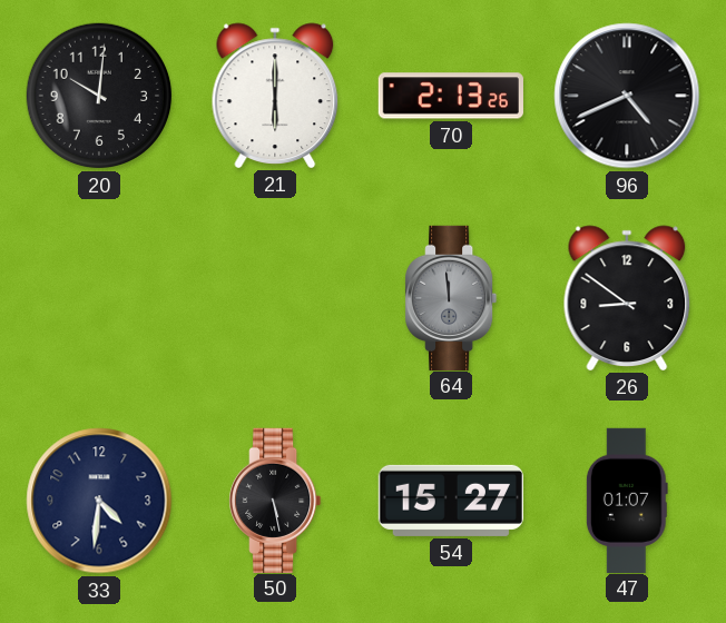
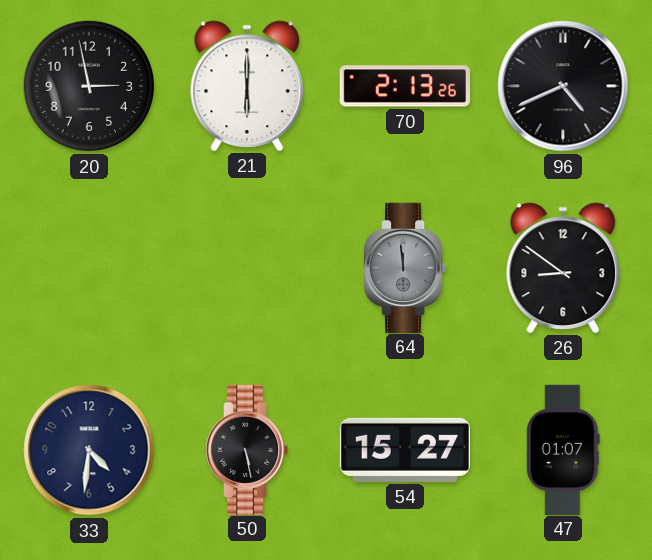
20: 10:01 -> 2:58 (89, 86)
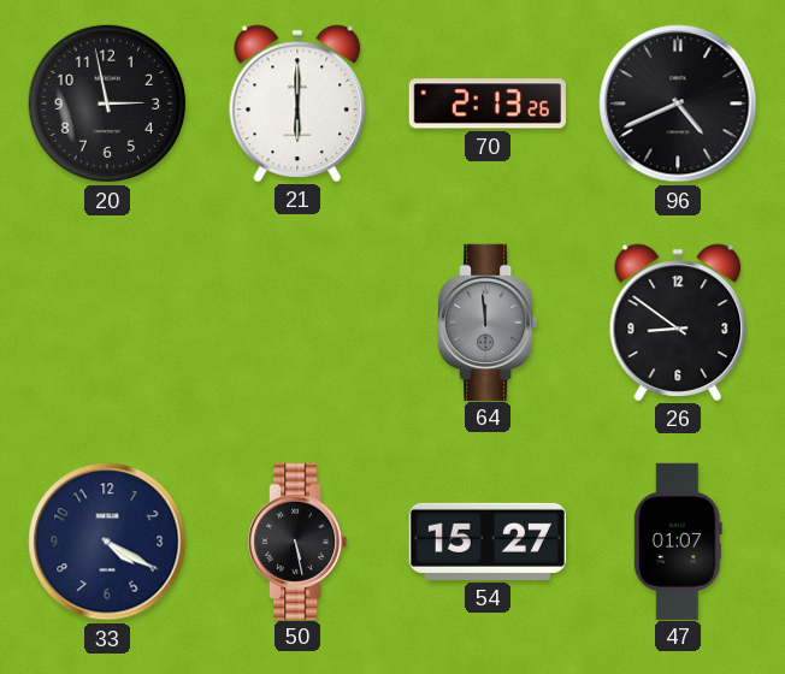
33: 4:31 -> 4:20 (107, 542)
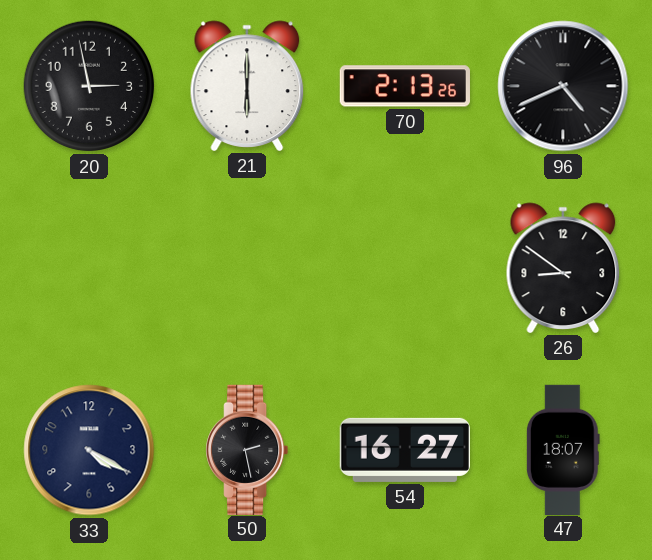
64: 11:59 -> none (488, 321)
50: 5:28 -> 2:28 (247, 449)
54: 15:27 -> 16:27 (405, 450)
47: 01:07 -> 18:07 (563, 449)
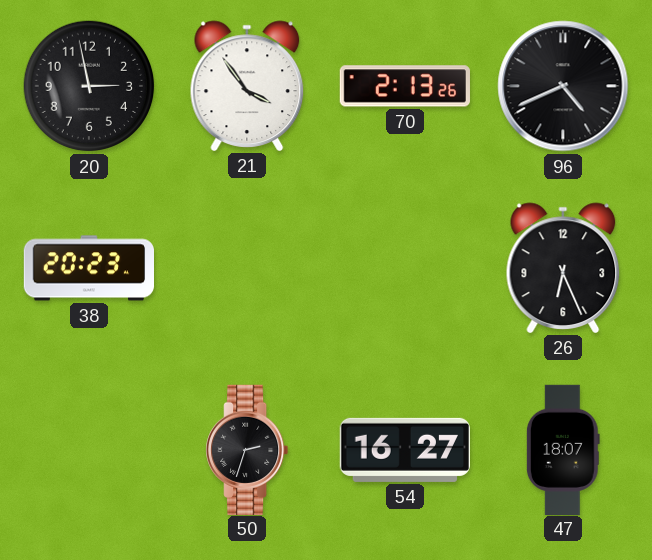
21: 6:00 -> 3:54 (247, 86)
38: none -> 20:23 (88, 268)
26: 8:51 -> 6:26 (563, 268)
33: 4:20 -> none (89, 450)
50: 2:28 -> 2:33 (247, 449)
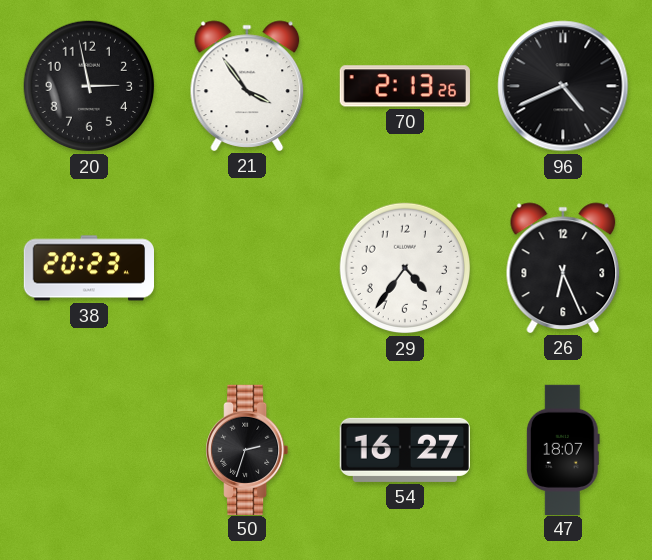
29: none -> 4:36 (405, 268)
